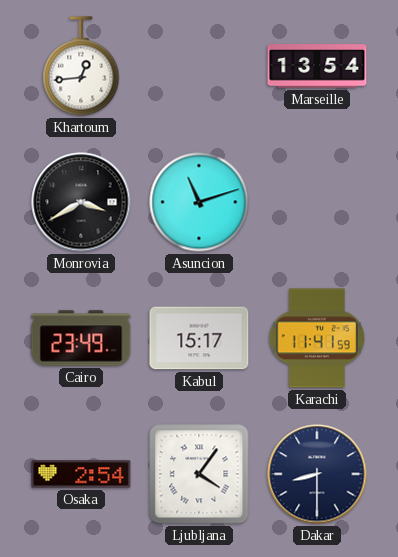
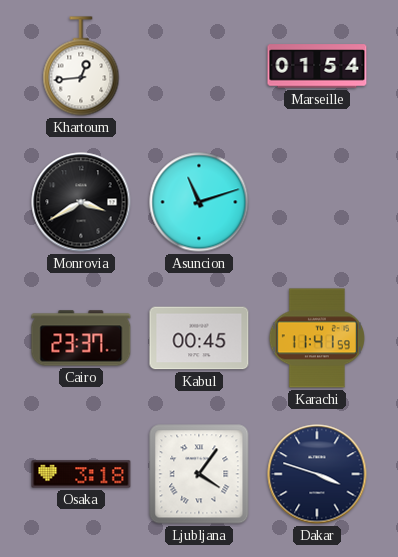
Marseille: 13:54 -> 01:54 (317, 66)
Cairo: 23:49 -> 23:37 (81, 338)
Kabul: 15:17 -> 00:45 (199, 338)
Osaka: 2:54 -> 3:18 (81, 474)
Dakar: 8:30 -> 3:48 (317, 474)
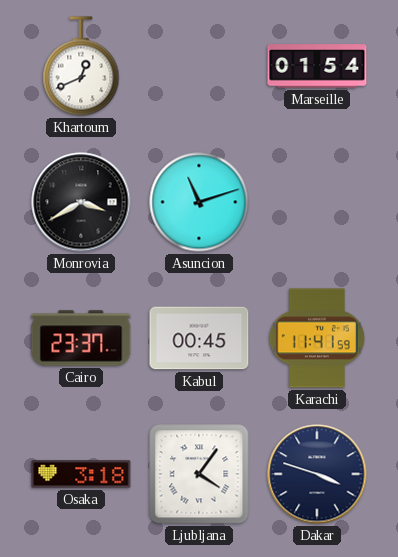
Khartoum: 12:44 -> 12:41 (81, 66)
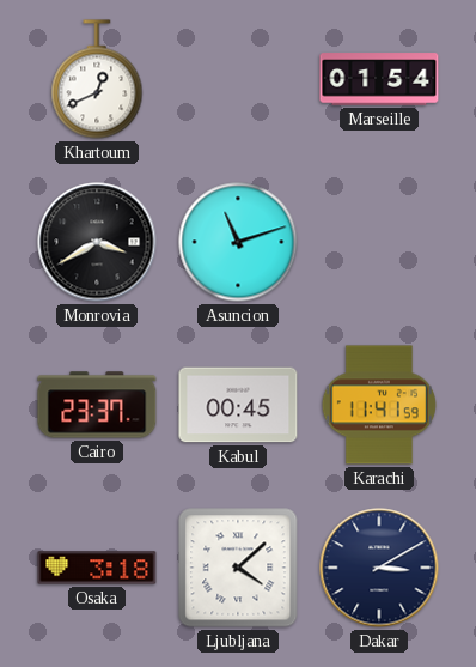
Ljubljana: 4:06 -> 4:08 (238, 568)
Dakar: 3:48 -> 3:10 (379, 568)
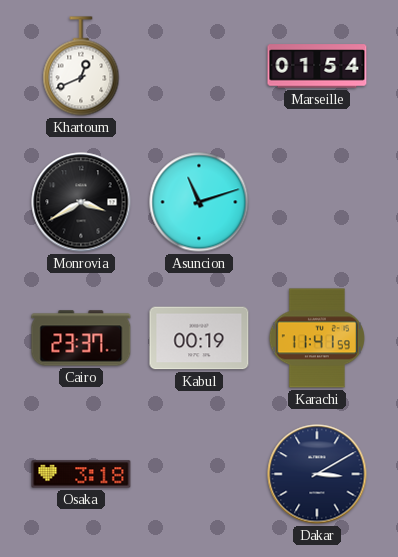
Kabul: 00:45 -> 00:19 (199, 338)
Ljubljana: 4:08 -> none (238, 568)
